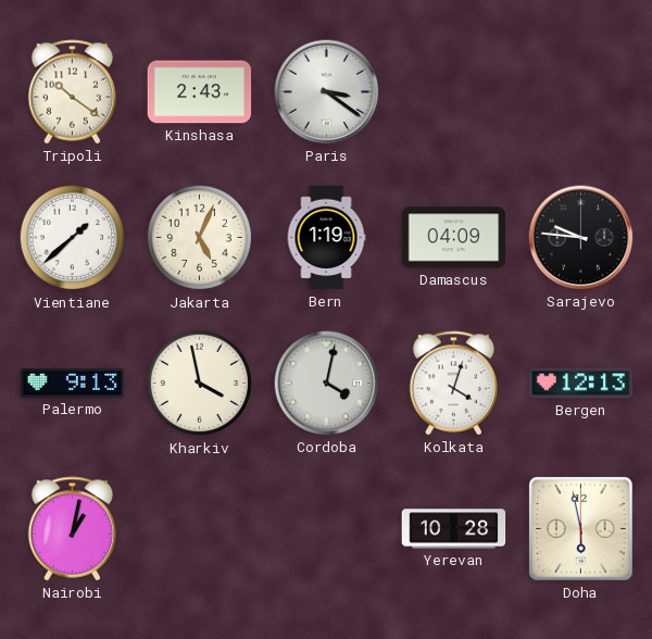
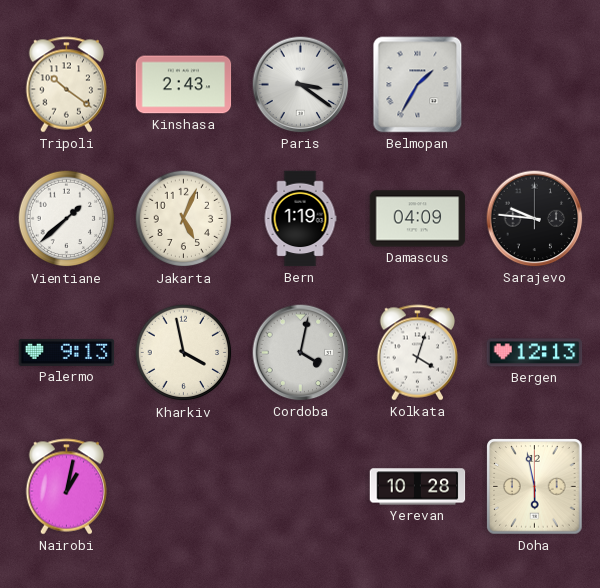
Belmopan: none -> 1:35 (418, 85)
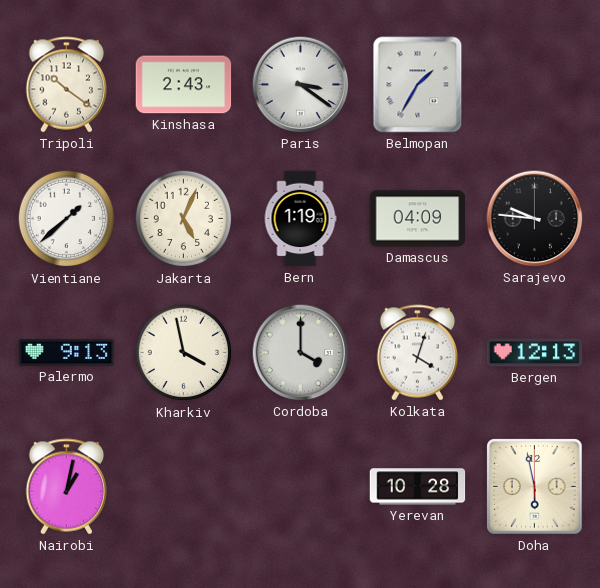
Cordoba: 4:02 -> 4:00 (301, 353)
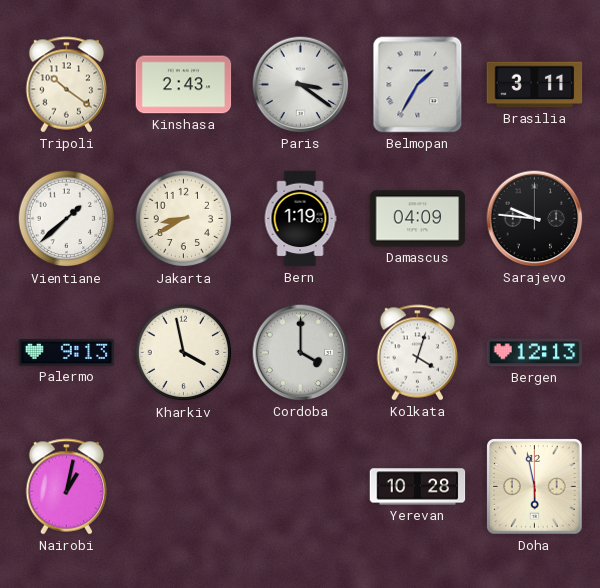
Brasilia: none -> 3:11 (535, 85)
Jakarta: 5:04 -> 8:40 (184, 219)
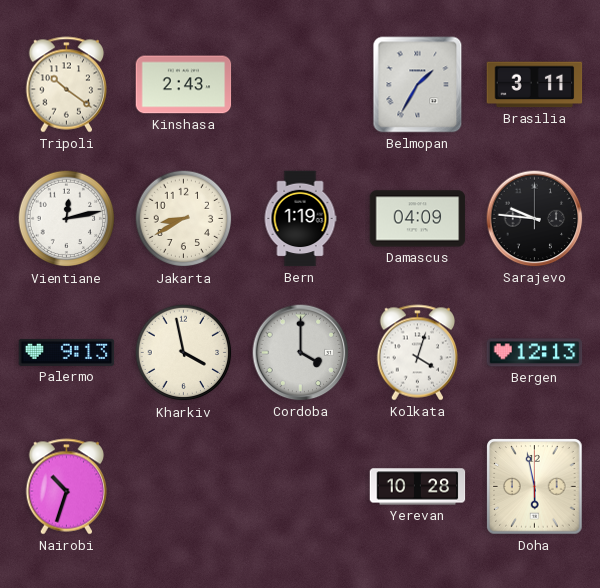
Paris: 3:21 -> none (301, 85)
Vientiane: 1:38 -> 12:13 (67, 219)
Nairobi: 1:02 -> 10:33 (67, 487)
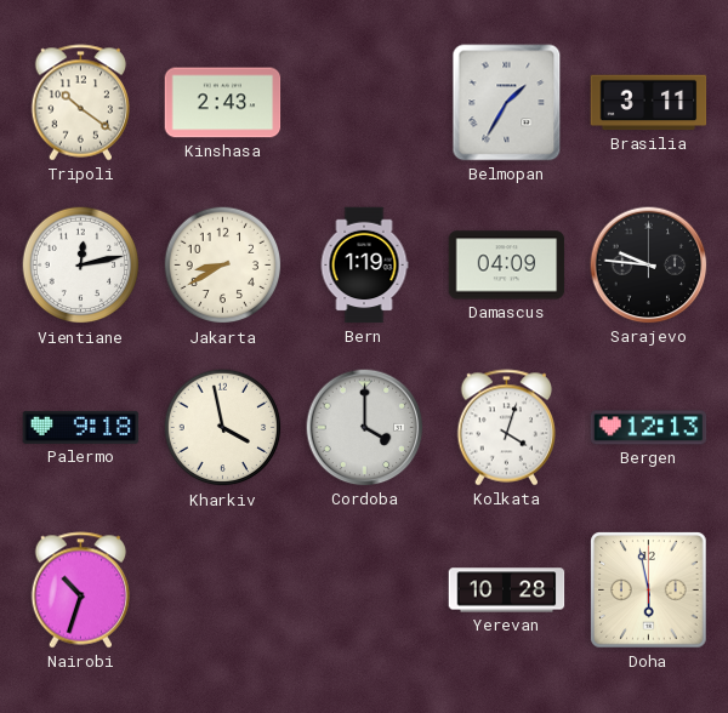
Palermo: 9:13 -> 9:18 (81, 427)
